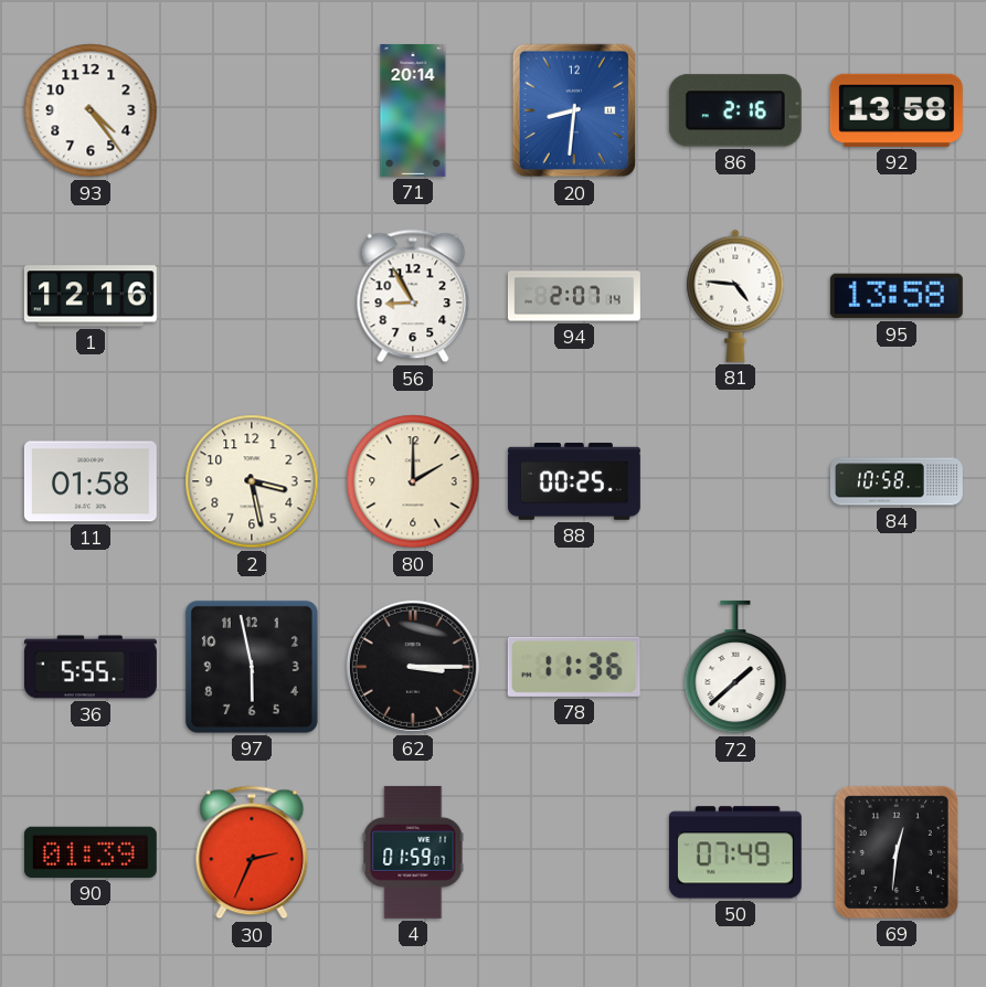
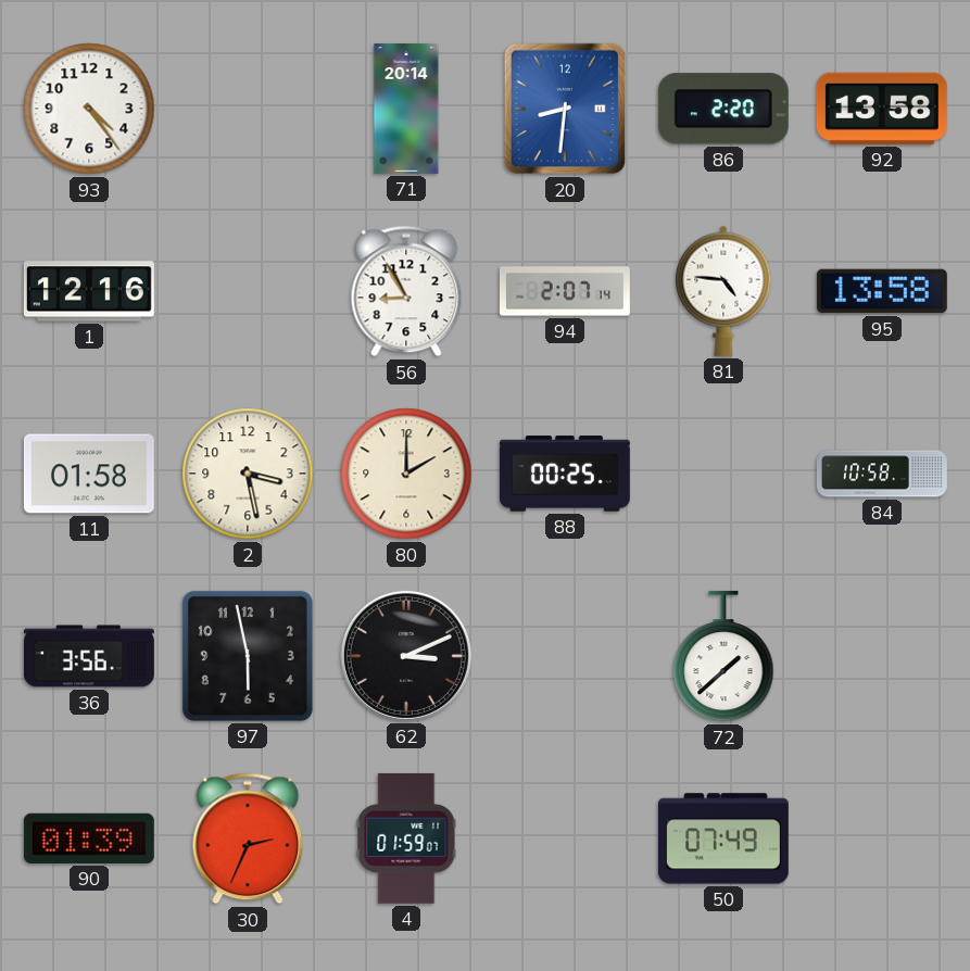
86: 2:16 -> 2:20 (723, 109)
36: 5:55 -> 3:56 (89, 656)
62: 3:15 -> 3:11 (406, 656)
78: 11:36 -> none (574, 667)
69: 12:31 -> none (897, 852)
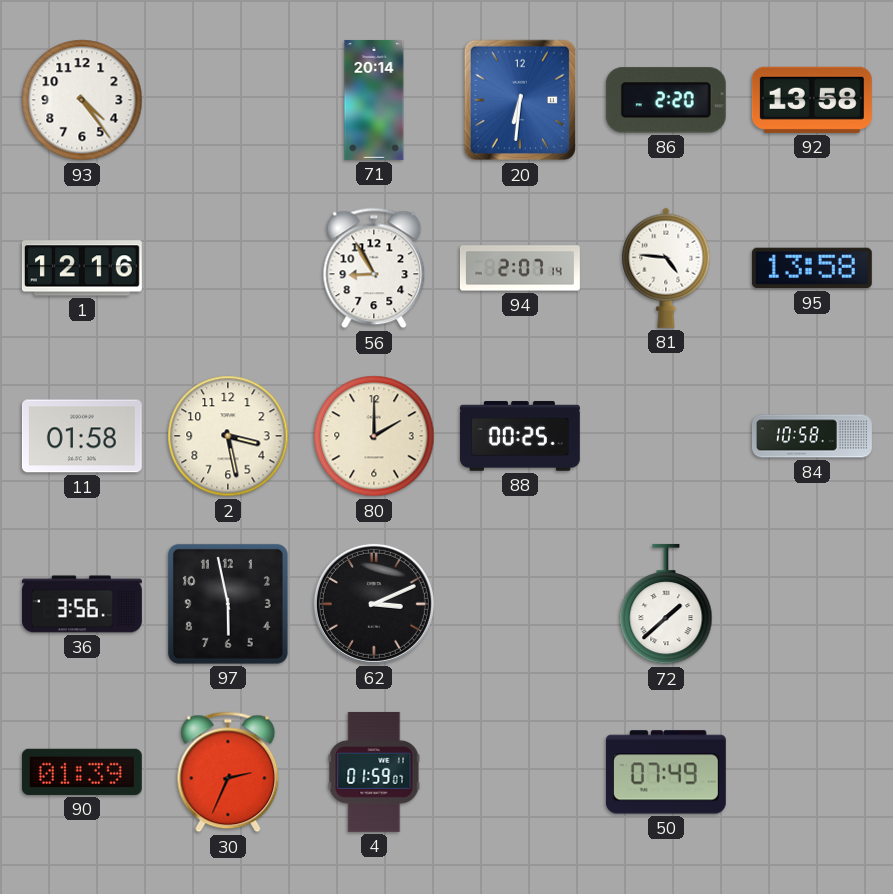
20: 8:31 -> 6:31 (519, 100)
